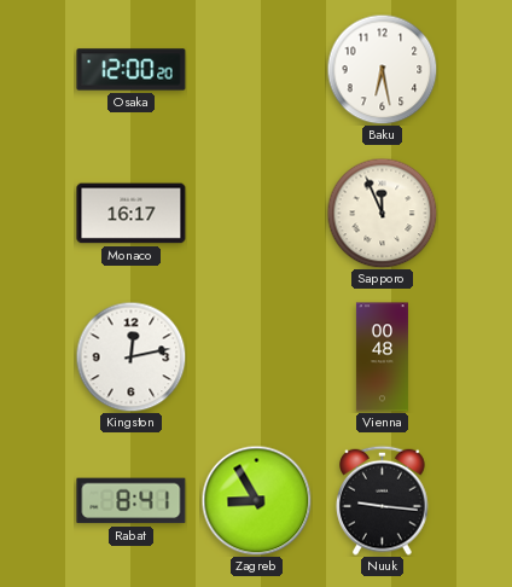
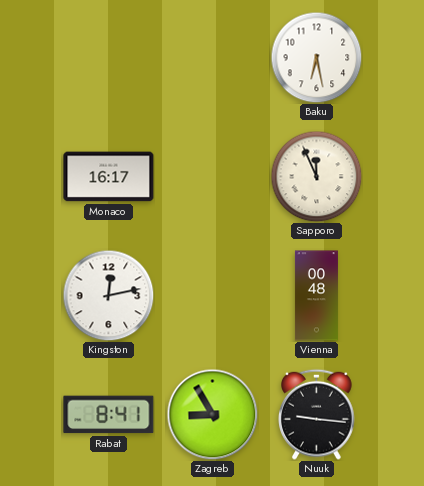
Osaka: 12:00 -> none (132, 70)
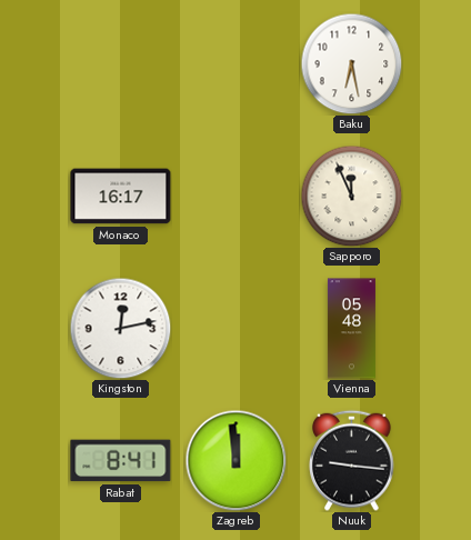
Vienna: 00:48 -> 05:48 (351, 329)
Zagreb: 8:55 -> 11:59 (235, 460)
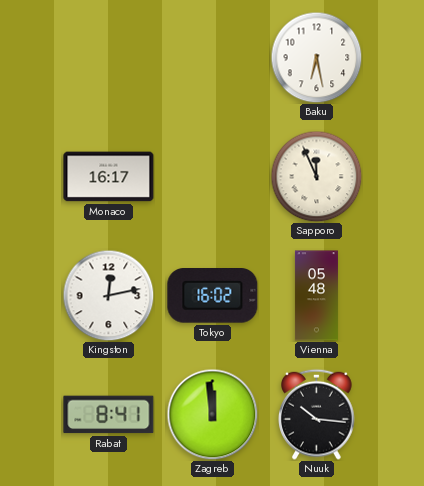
Tokyo: none -> 16:02 (213, 296)
Nuuk: 9:16 -> 10:16 (317, 414)
